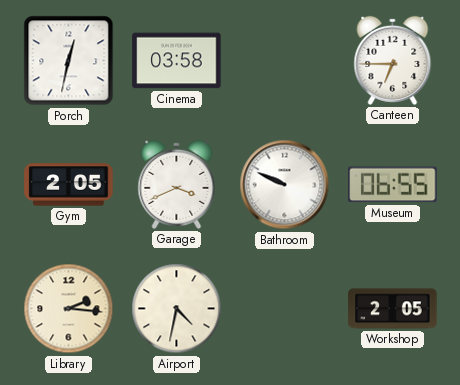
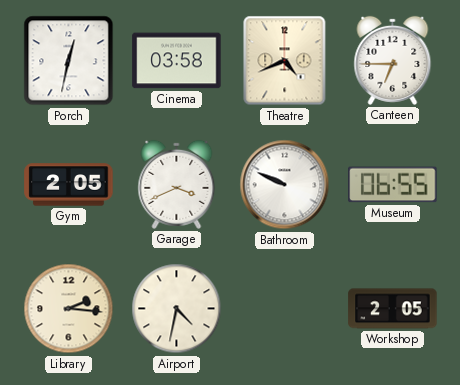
Theatre: none -> 4:41 (285, 61)
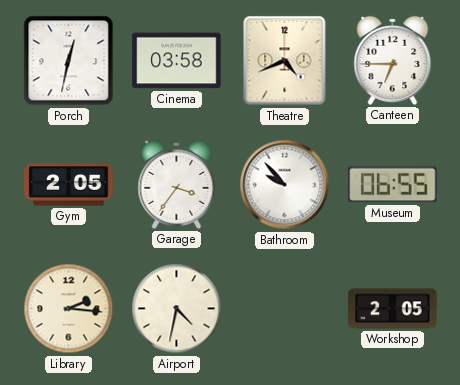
Garage: 3:41 -> 3:36 (177, 184)
Bathroom: 9:49 -> 9:53 (285, 185)
